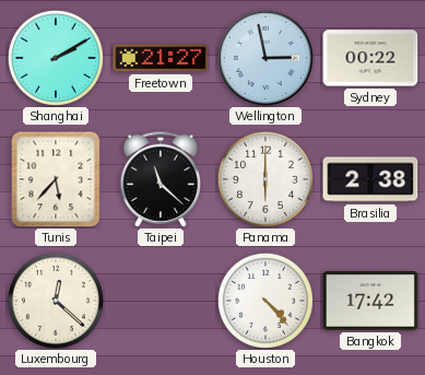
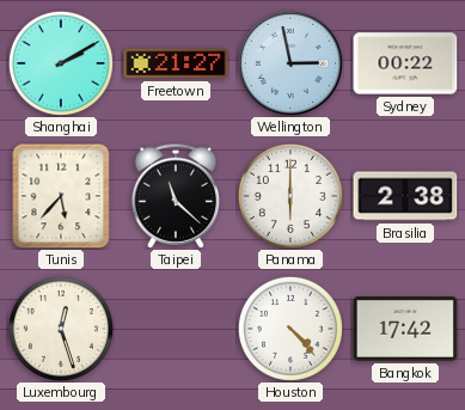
Luxembourg: 12:22 -> 12:27 (61, 329)
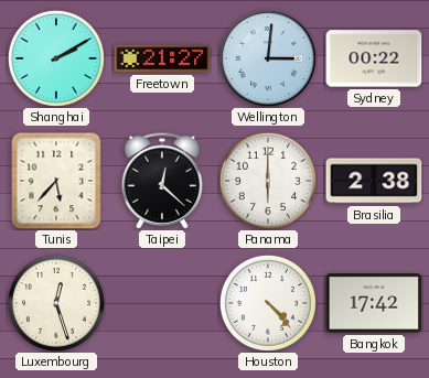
Wellington: 2:58 -> 3:01 (268, 58)
Taipei: 11:22 -> 12:22 (161, 181)
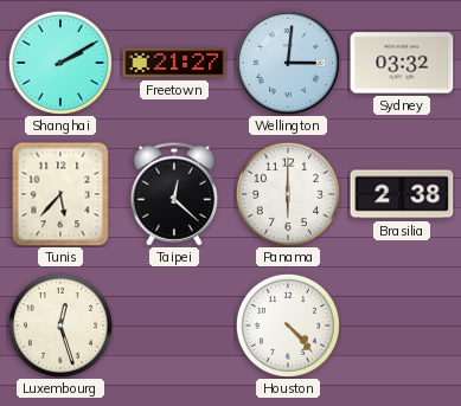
Sydney: 00:22 -> 03:32 (402, 63)
Bangkok: 17:42 -> none (374, 303)
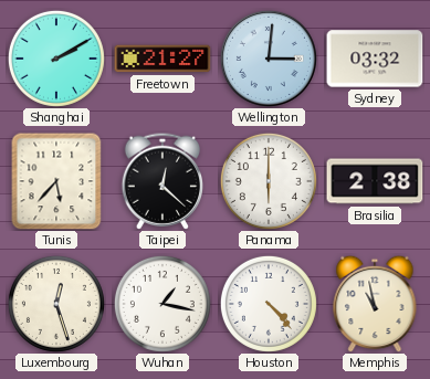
Wuhan: none -> 1:17 (162, 304)
Memphis: none -> 10:58 (375, 304)
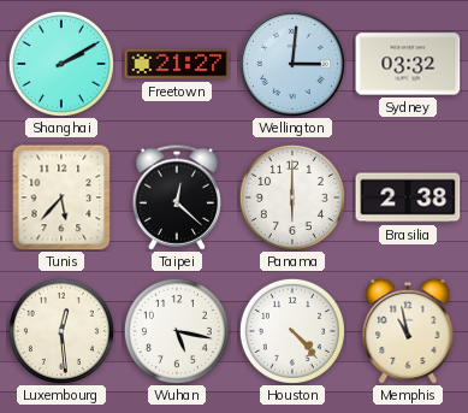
Luxembourg: 12:27 -> 12:29 (61, 331)
Wuhan: 1:17 -> 5:17 (177, 331)
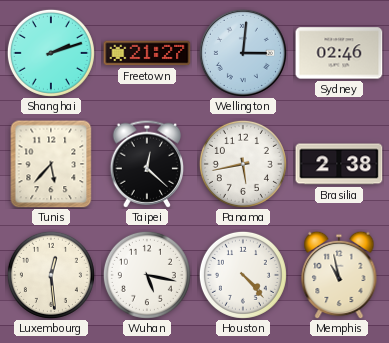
Shanghai: 2:10 -> 2:12 (51, 53)
Sydney: 03:32 -> 02:46 (339, 53)
Panama: 6:00 -> 5:43 (243, 164)
